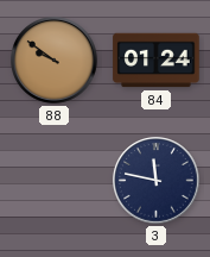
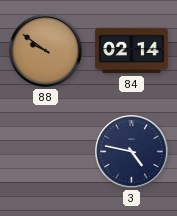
84: 01:24 -> 02:14 (132, 51)
3: 11:47 -> 4:47 (132, 152)
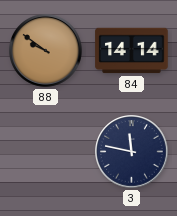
84: 02:14 -> 14:14 (132, 51)
3: 4:47 -> 11:47 (132, 152)
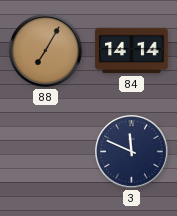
88: 9:51 -> 7:05 (46, 51)
3: 11:47 -> 11:49 (132, 152)
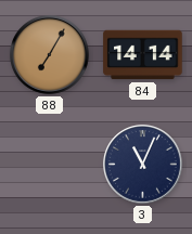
3: 11:49 -> 11:04 (143, 165)
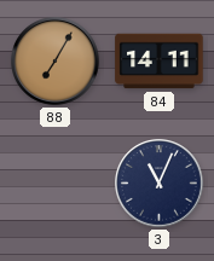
84: 14:14 -> 14:11 (160, 62)
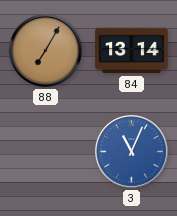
84: 14:11 -> 13:14 (132, 51)
3 dial: navy -> blue (132, 152)
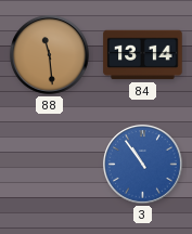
88: 7:05 -> 11:29 (50, 55)
3: 11:04 -> 10:54 (143, 165)
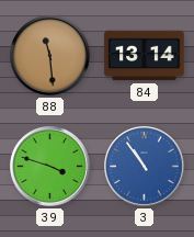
39: none -> 3:48 (50, 167)
